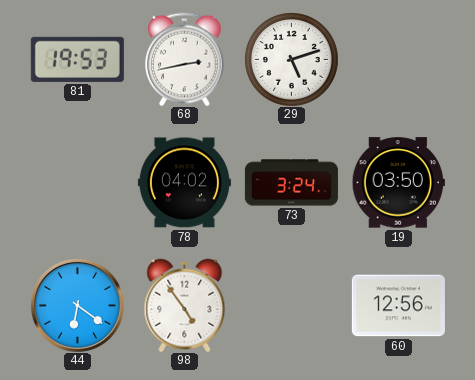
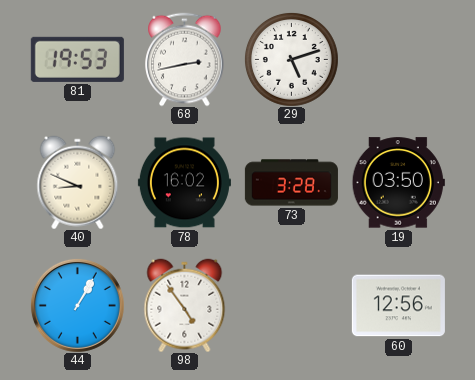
40: none -> 8:49 (78, 182)
78: 04:02 -> 16:02 (184, 183)
73: 3:24 -> 3:28 (291, 183)
44: 6:21 -> 1:05 (77, 305)
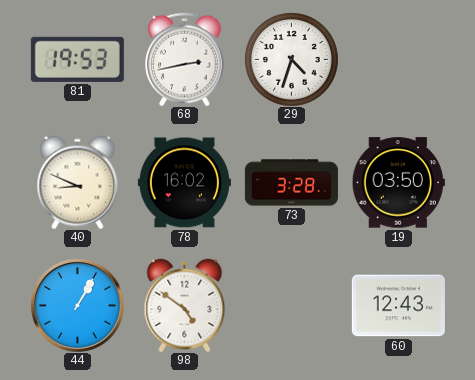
29: 5:12 -> 4:33 (291, 59)
98: 4:54 -> 4:51 (185, 305)
60: 12:56 -> 12:43 (398, 306)
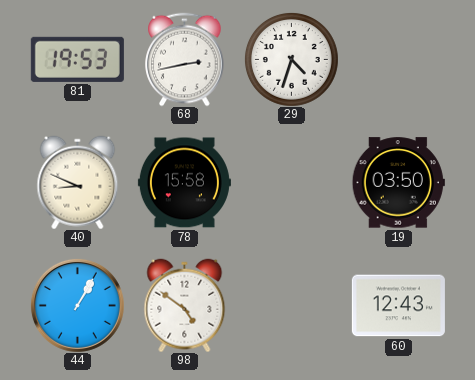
78: 16:02 -> 15:58 (184, 183)
73: 3:28 -> none (291, 183)
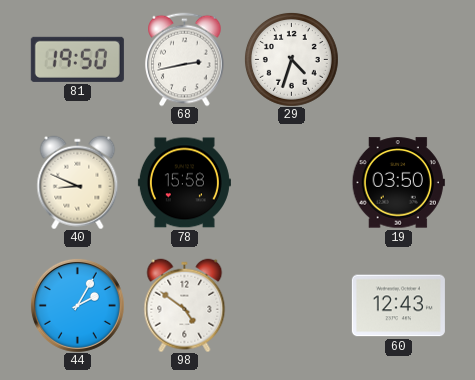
81: 19:53 -> 19:50 (77, 59)
44: 1:05 -> 2:05 (77, 305)
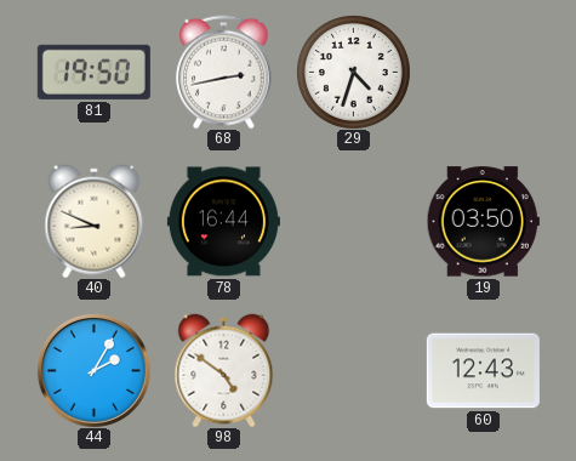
78: 15:58 -> 16:44 (223, 222)
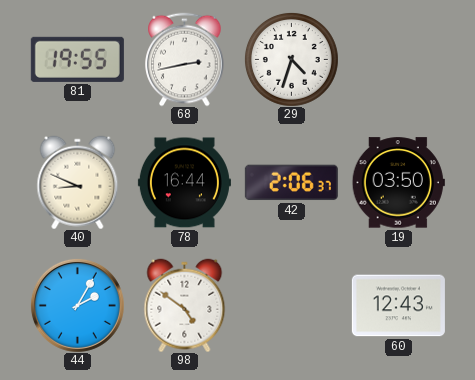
81: 19:50 -> 19:55 (77, 59)
42: none -> 2:06 (291, 183)
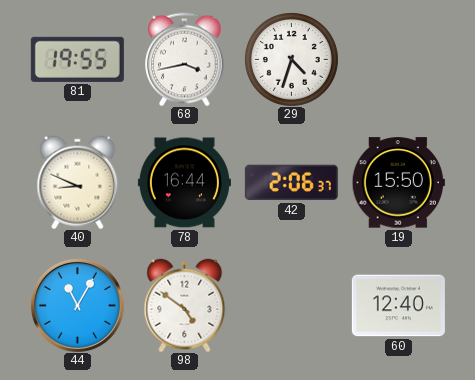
68: 2:43 -> 3:43 (185, 59)
19: 03:50 -> 15:50 (398, 183)
44: 2:05 -> 11:05 (77, 305)
60: 12:43 -> 12:40 (398, 306)
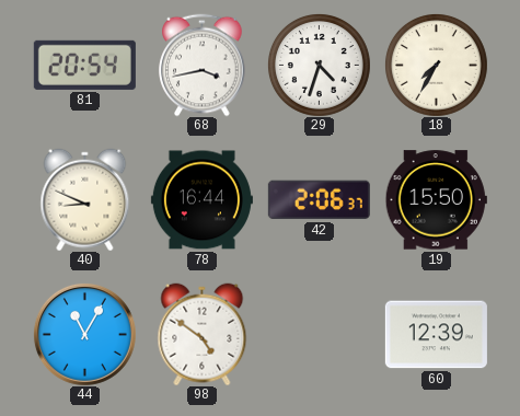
81: 19:55 -> 20:54 (84, 65)
18: none -> 7:35 (436, 65)
60: 12:40 -> 12:39 (436, 335)
